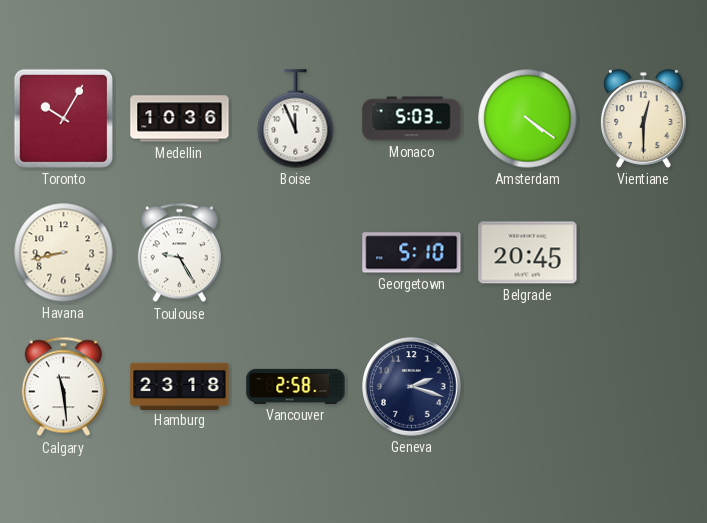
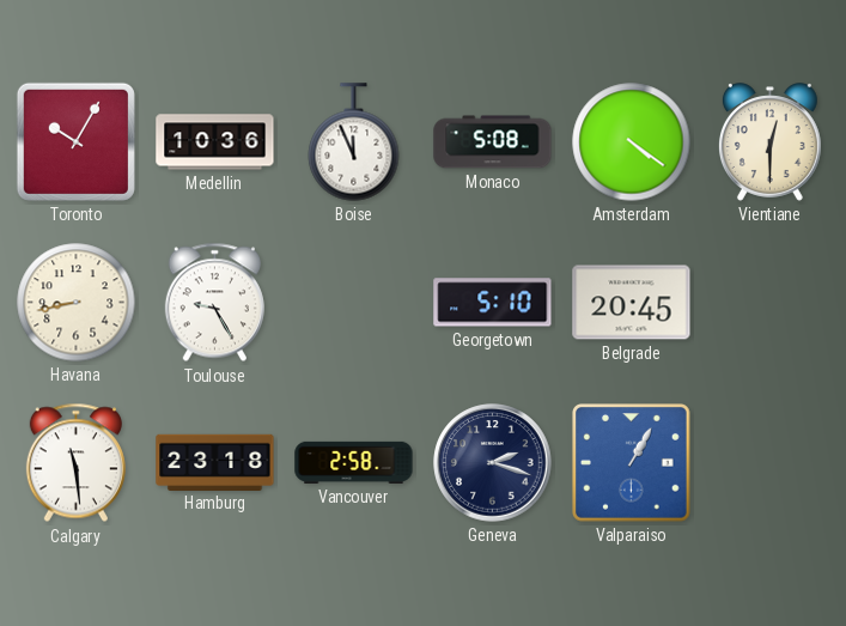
Monaco: 5:03 -> 5:08 (493, 142)
Valparaiso: none -> 1:05 (632, 463)
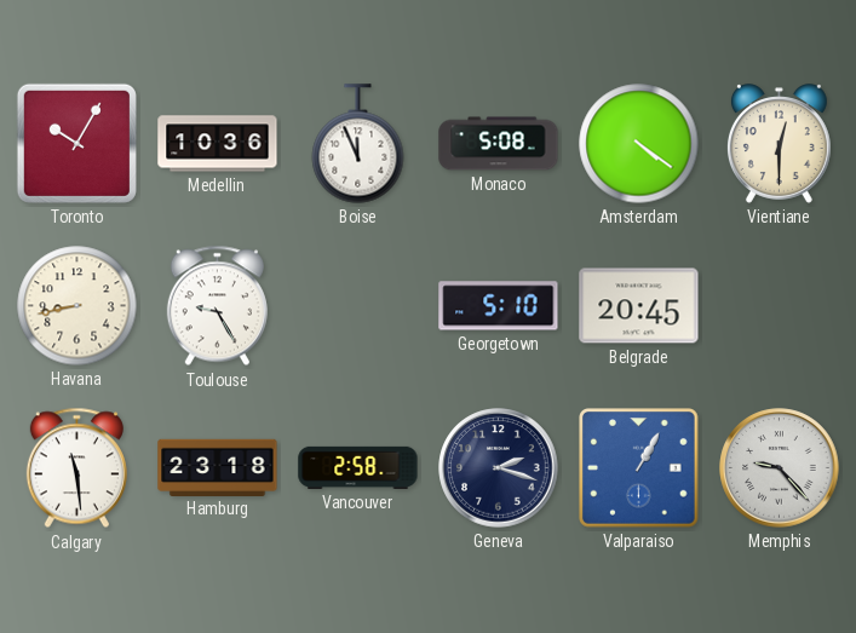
Memphis: none -> 9:23 (780, 468)
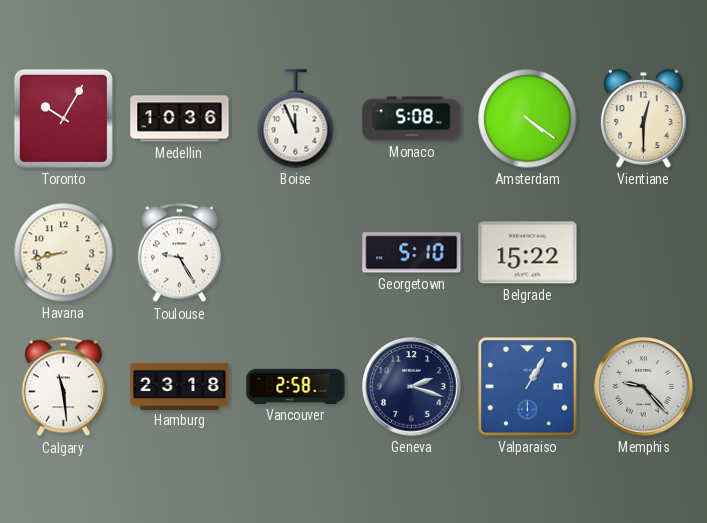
Belgrade: 20:45 -> 15:22 (528, 253)
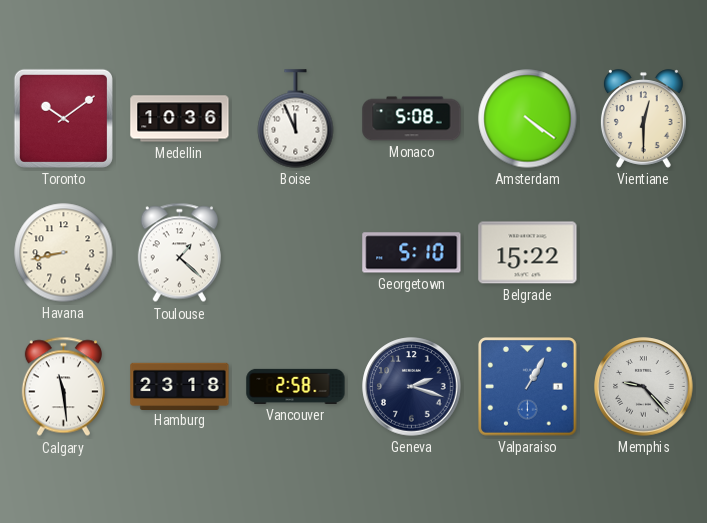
Toronto: 10:05 -> 10:09 (63, 118)
Toulouse: 9:25 -> 1:22 (179, 253)
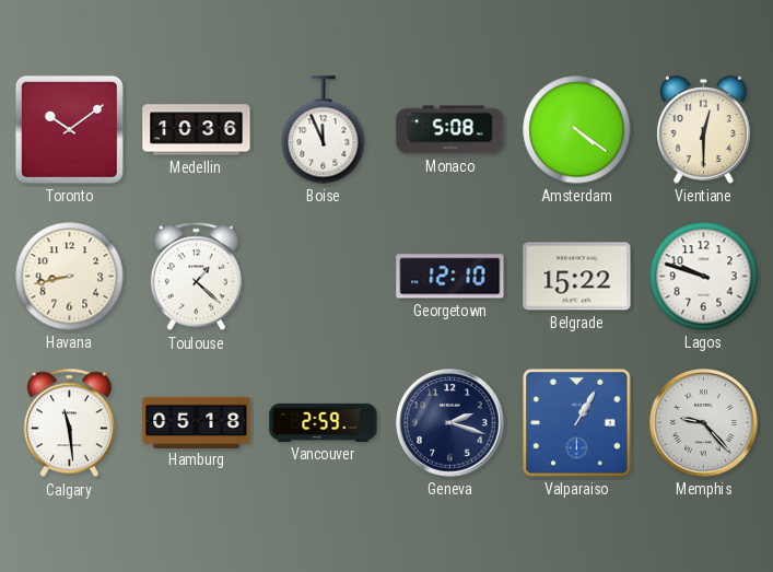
Georgetown: 5:10 -> 12:10 (450, 277)
Lagos: none -> 9:48 (704, 277)
Hamburg: 23:18 -> 05:18 (197, 422)
Vancouver: 2:58 -> 2:59 (324, 422)
